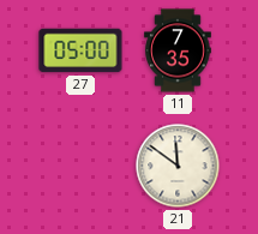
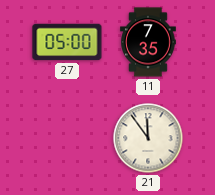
21: 11:51 -> 11:54 (148, 138)
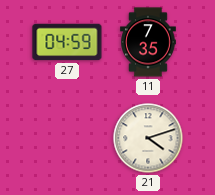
27: 05:00 -> 04:59 (67, 42)
21: 11:54 -> 4:12 (148, 138)
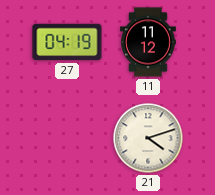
27: 04:59 -> 04:19 (67, 42)
11: 7:35 -> 11:12 (149, 42)
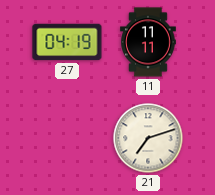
11: 11:12 -> 11:11 (149, 42)
21: 4:12 -> 7:12 (148, 138)
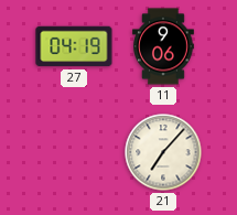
11: 11:11 -> 9:06 (164, 46)
21: 7:12 -> 7:07 (163, 152)
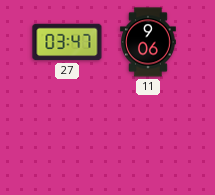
27: 04:19 -> 03:47 (67, 42)
21: 7:07 -> none (163, 152)
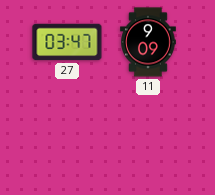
11: 9:06 -> 9:09 (149, 42)
